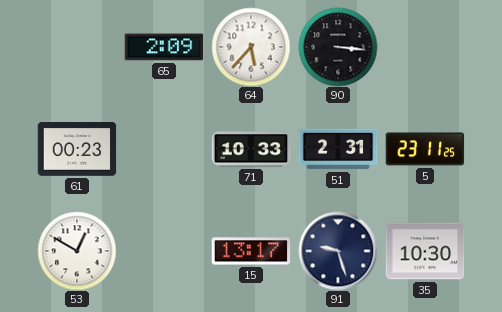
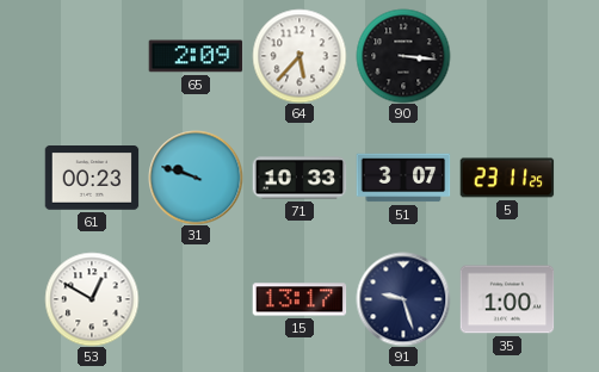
31: none -> 9:48 (196, 178)
51: 2:31 -> 3:07 (403, 178)
35: 10:30 -> 1:00 (507, 299)
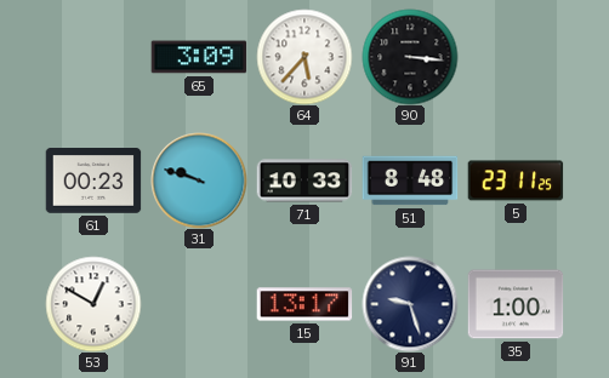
65: 2:09 -> 3:09 (199, 57)
51: 3:07 -> 8:48 (410, 181)
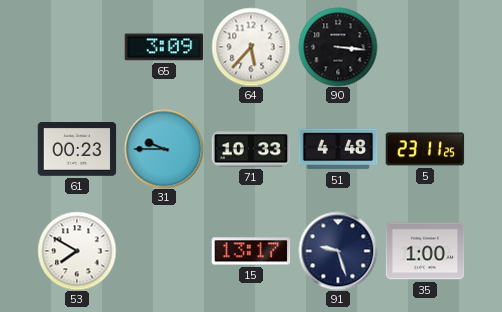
31: 9:48 -> 9:45 (164, 149)
51: 8:48 -> 4:48 (338, 149)
53: 12:50 -> 7:50 (77, 251)
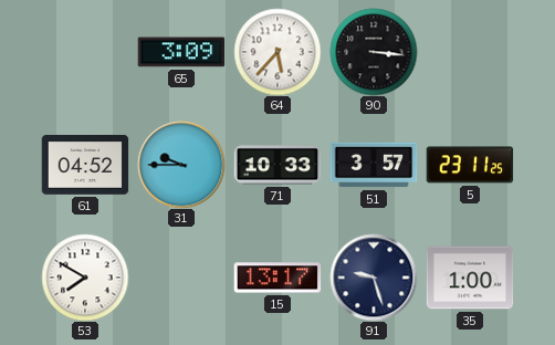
61: 00:23 -> 04:52 (85, 166)
51: 4:48 -> 3:57 (374, 165)
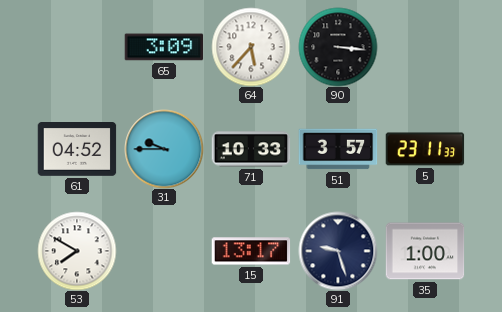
5: 23:11:25 -> 23:11:33 (425, 149)
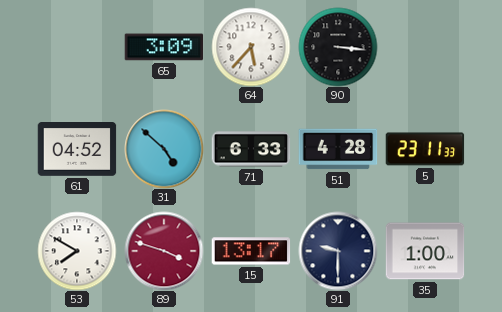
31: 9:45 -> 4:52 (164, 149)
71: 10:33 -> 6:33 (251, 149)
51: 3:57 -> 4:28 (338, 149)
89: none -> 3:48 (164, 251)
91: 9:27 -> 9:30 (338, 251)
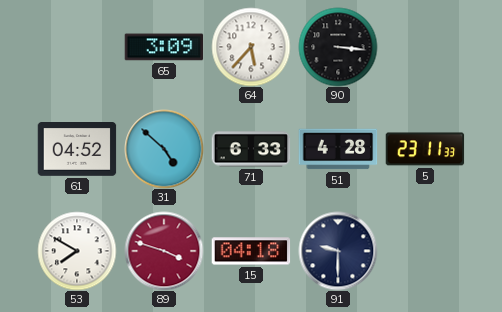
15: 13:17 -> 04:18 (251, 251)
35: 1:00 -> none (425, 251)
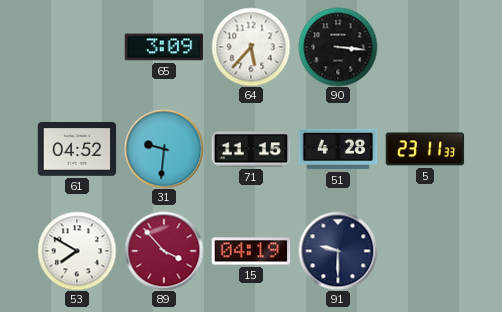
31: 4:52 -> 9:31 (164, 149)
71: 6:33 -> 11:15 (251, 149)
89: 3:48 -> 3:53 (164, 251)
15: 04:18 -> 04:19 (251, 251)
